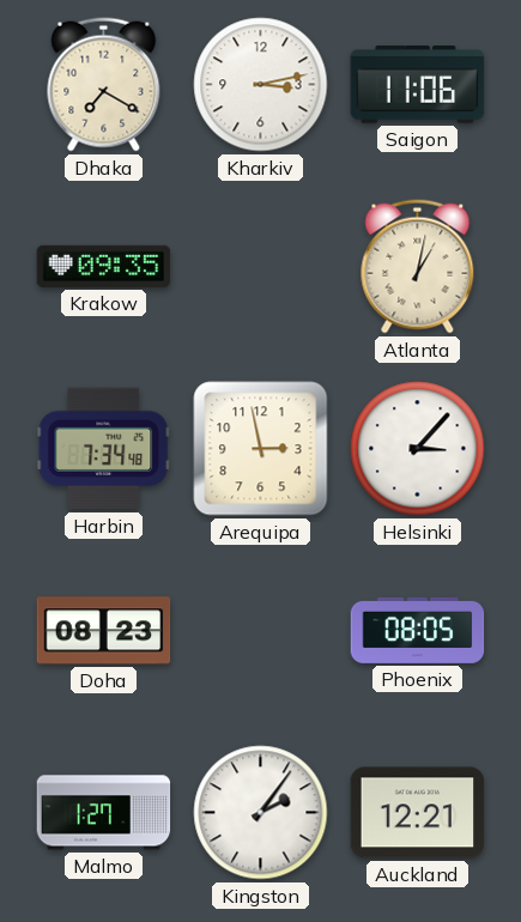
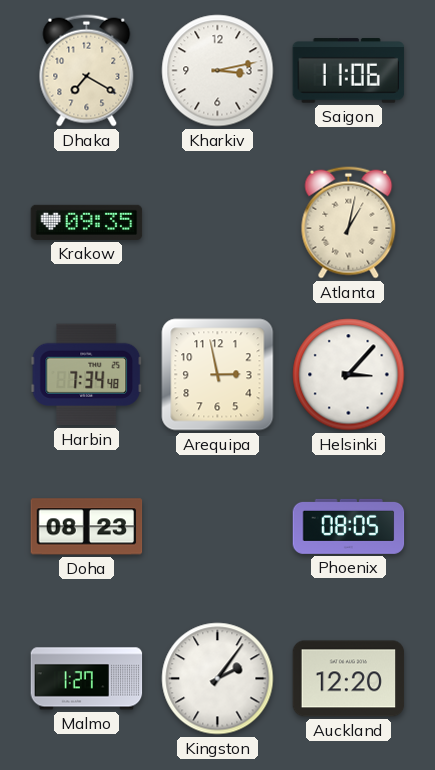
Auckland: 12:21 -> 12:20 (349, 679)
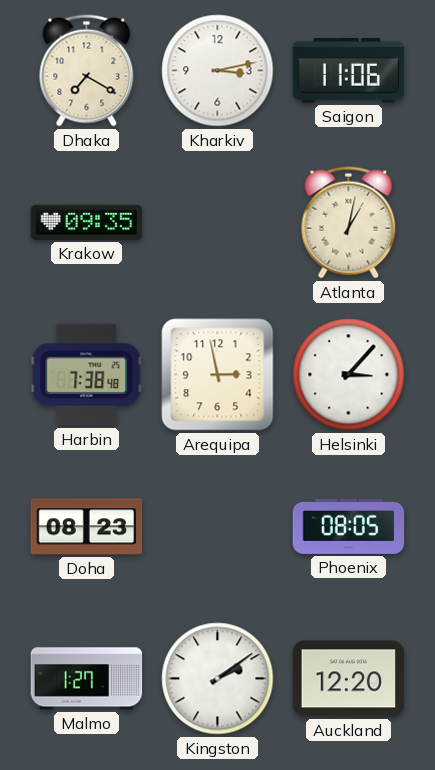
Harbin: 7:34 -> 7:38 (87, 375)
Kingston: 2:06 -> 2:09 (218, 679)
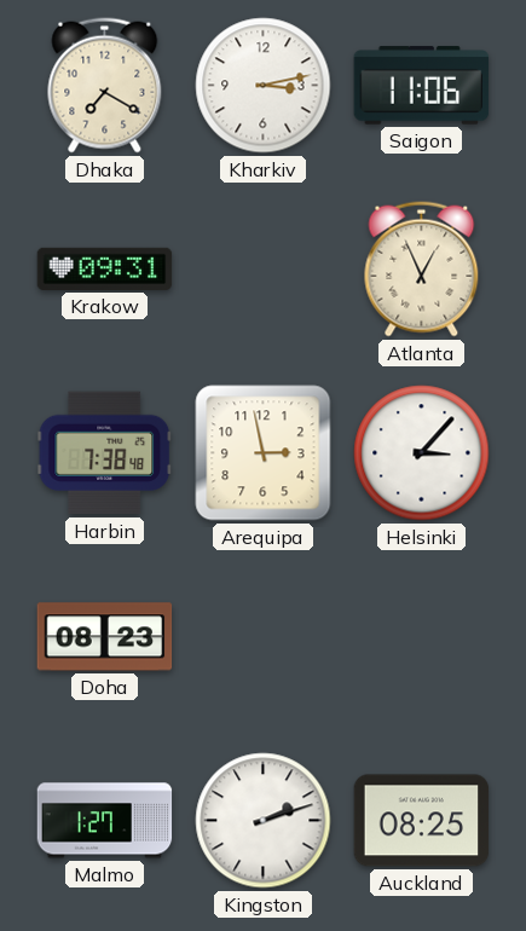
Krakow: 09:35 -> 09:31 (105, 268)
Atlanta: 1:02 -> 12:56 (422, 270)
Phoenix: 08:05 -> none (349, 526)
Kingston: 2:09 -> 2:12 (264, 821)
Auckland: 12:20 -> 08:25 (422, 821)
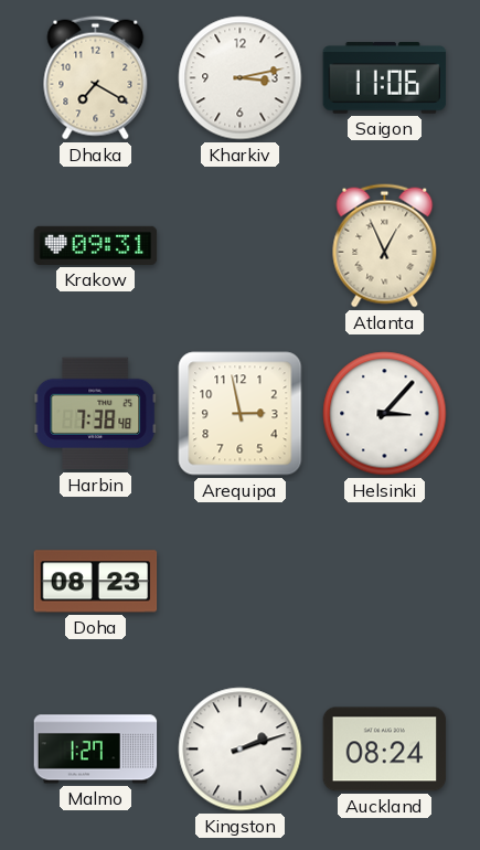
Auckland: 08:25 -> 08:24 (385, 750)
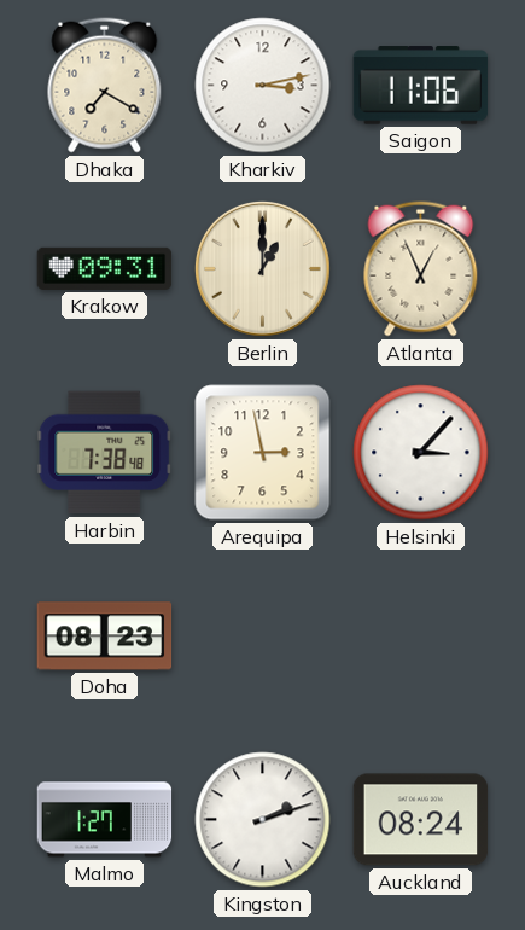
Berlin: none -> 1:00 (262, 268)
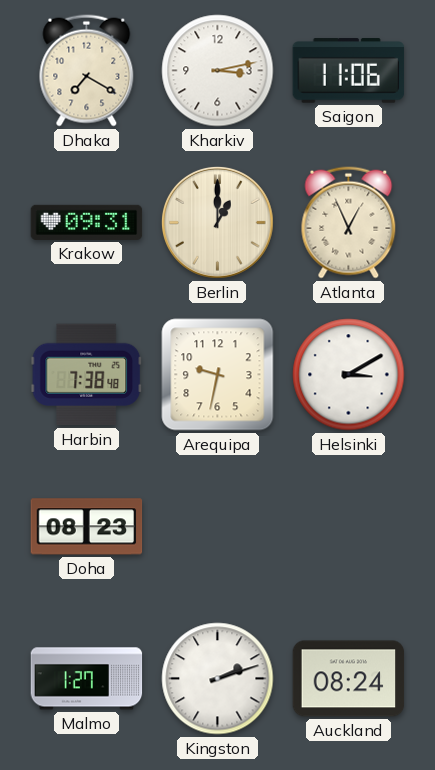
Arequipa: 2:58 -> 9:32 (218, 375)
Helsinki: 3:07 -> 3:10 (349, 375)
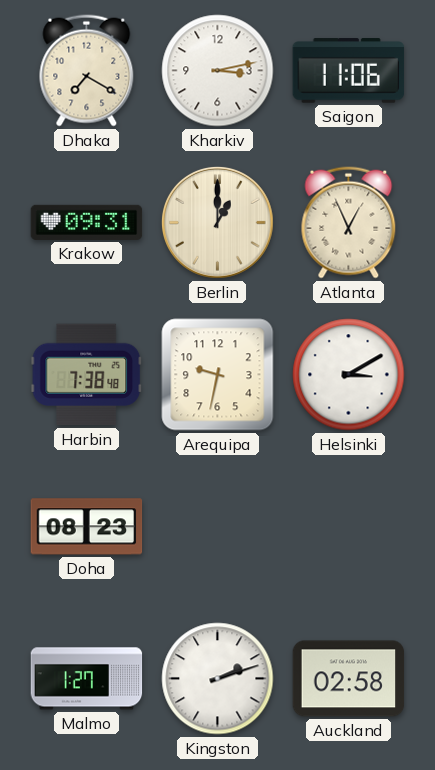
Auckland: 08:24 -> 02:58 (349, 679)
